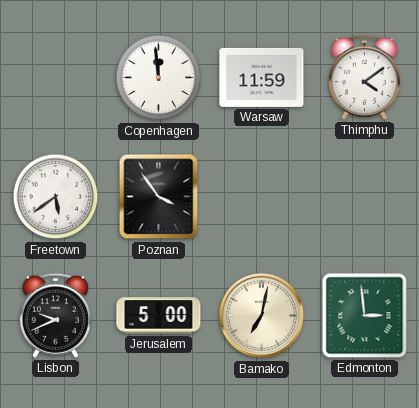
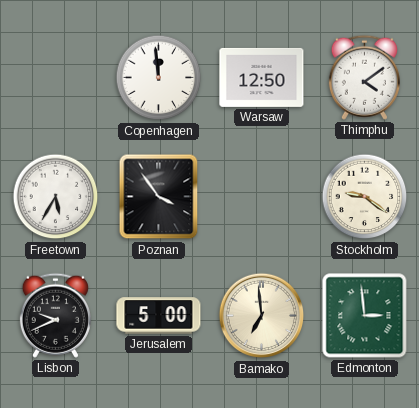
Warsaw: 11:59 -> 12:50 (262, 77)
Freetown: 5:39 -> 5:35 (56, 197)
Stockholm: none -> 9:21 (365, 197)
Bamako: 7:02 -> 6:59 (262, 316)
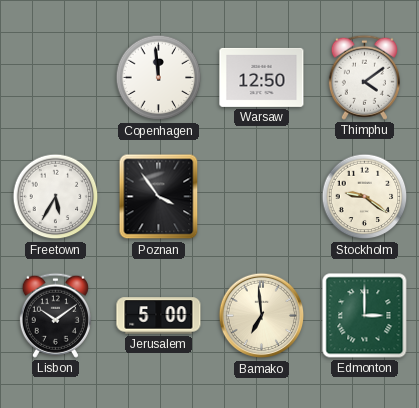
Lisbon: 9:41 -> 10:09 (55, 315)
Edmonton: 2:59 -> 3:00 (365, 316)
